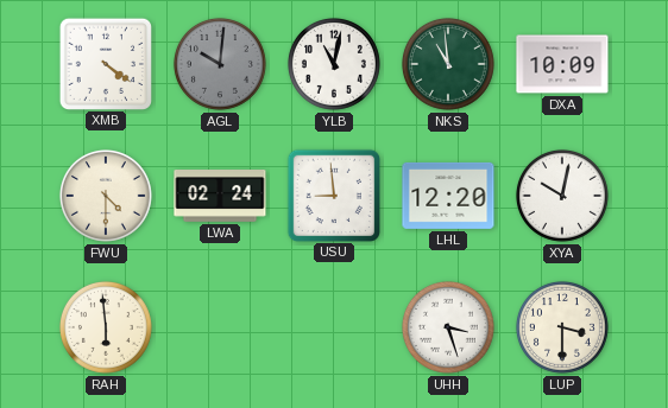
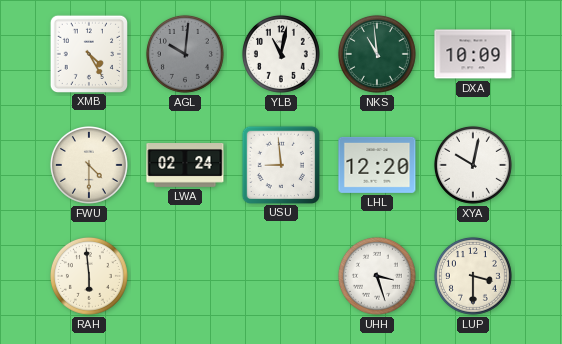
XMB: 4:21 -> 4:25 (88, 53)
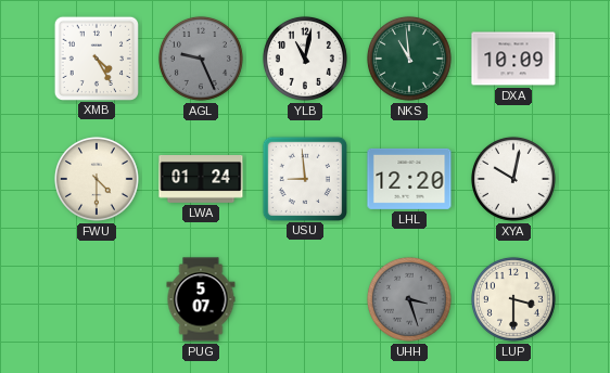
AGL: 10:01 -> 9:26 (201, 59)
LWA: 02:24 -> 01:24 (201, 180)
RAH: 5:59 -> none (89, 276)
PUG: none -> 5:07 (201, 299)
UHH dial: white -> grey (409, 299)
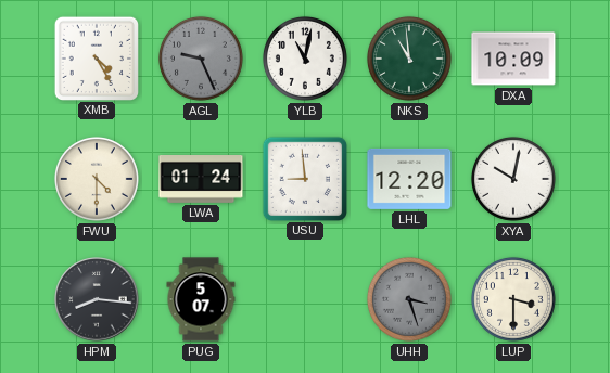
HPM: none -> 8:16 (97, 299)
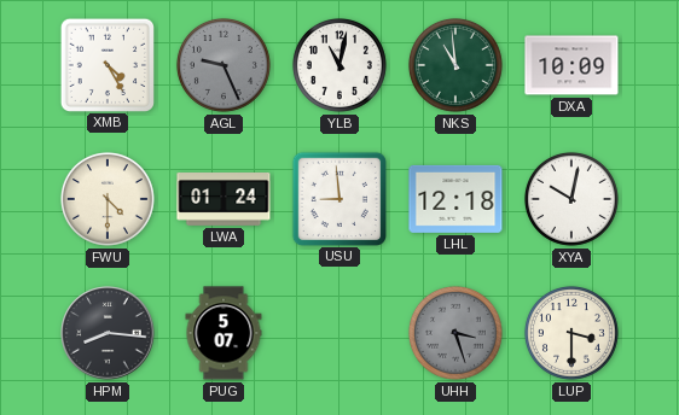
LHL: 12:20 -> 12:18 (455, 199)
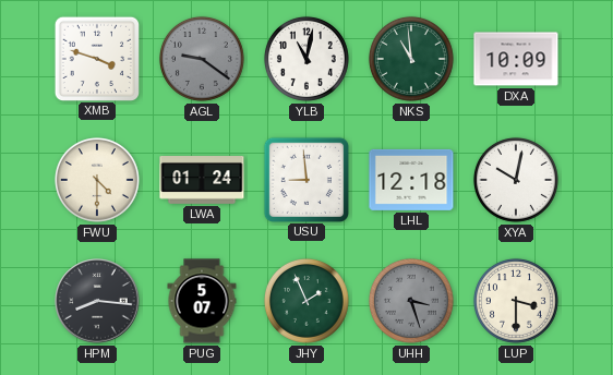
XMB: 4:25 -> 3:48 (96, 58)
AGL: 9:26 -> 9:21 (202, 59)
JHY: none -> 1:56 (306, 301)
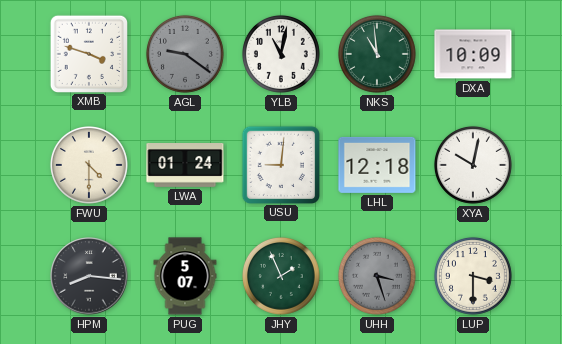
USU: 8:59 -> 9:01 (280, 164)
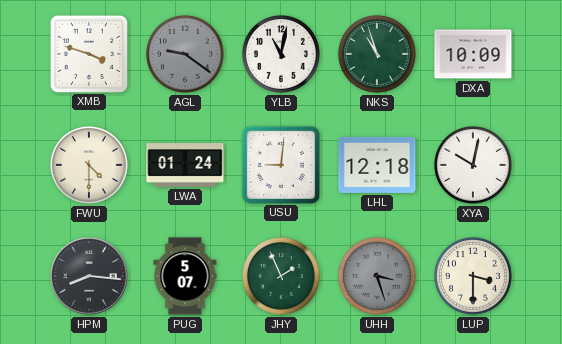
NKS: 10:59 -> 10:57 (377, 54)
